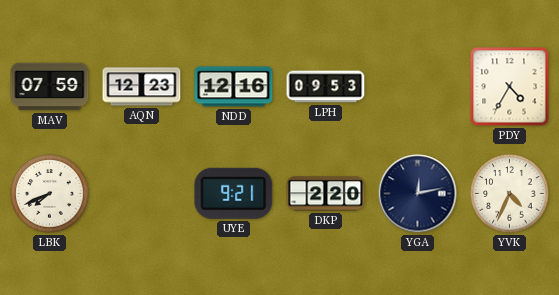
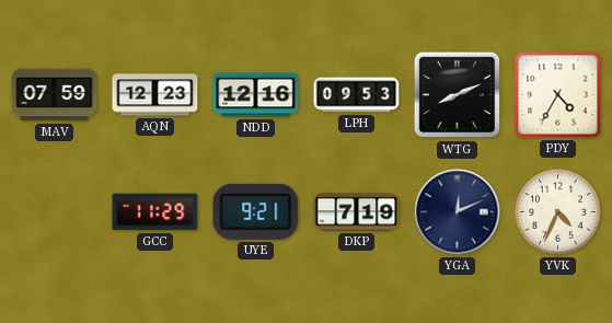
WTG: none -> 8:11 (458, 95)
LBK: 7:41 -> none (50, 194)
GCC: none -> 11:29 (155, 212)
DKP: 2:20 -> 7:19 (357, 212)
YGA: 12:13 -> 12:11 (458, 212)
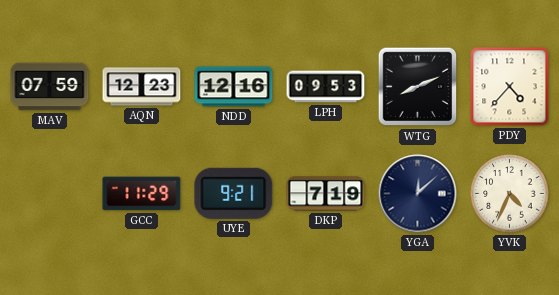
PDY: 4:35 -> 4:37 (510, 87)
YGA: 12:11 -> 12:08 (418, 194)
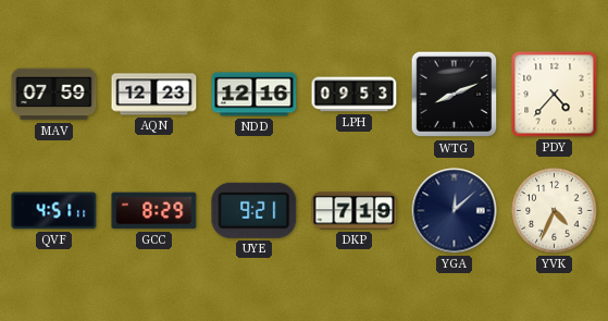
QVF: none -> 4:51 (54, 211)
GCC: 11:29 -> 8:29 (154, 211)
